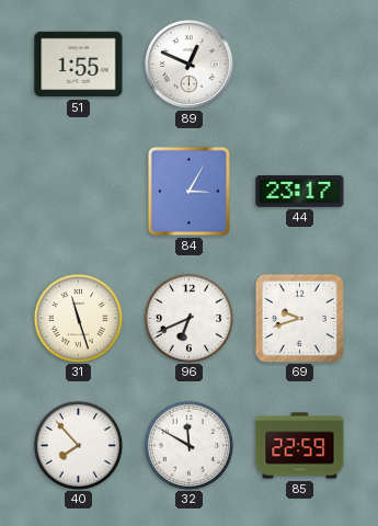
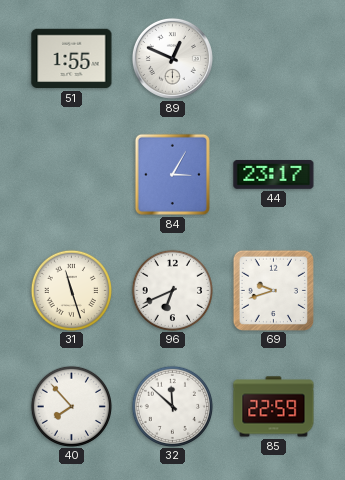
32: 11:50 -> 11:52 (172, 406)
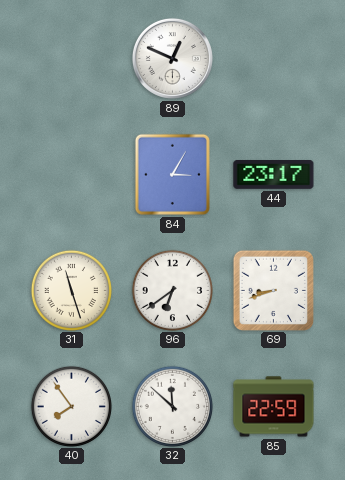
51: 1:55 -> none (72, 59)
96: 6:41 -> 6:39 (172, 290)
69: 9:42 -> 8:42 (273, 290)
40: 7:53 -> 7:54 (71, 406)
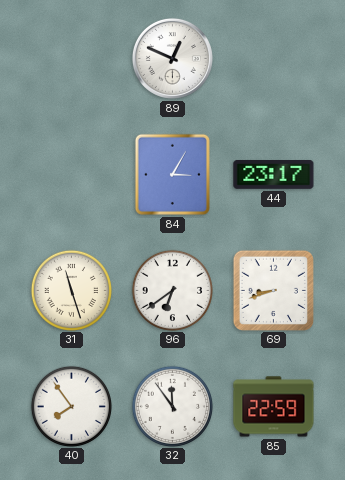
32: 11:52 -> 11:54 (172, 406)
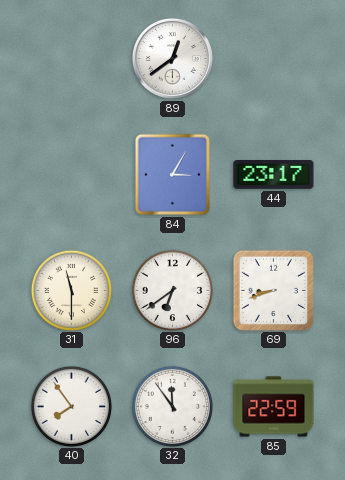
89: 12:49 -> 12:39 (172, 58)
31: 11:27 -> 11:30 (71, 290)
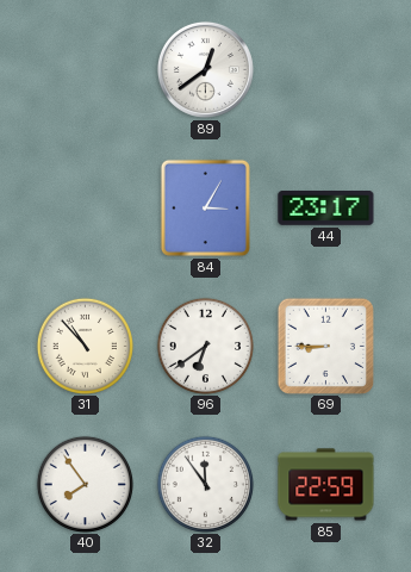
31: 11:30 -> 10:53 (85, 346)
69: 8:42 -> 8:45 (325, 346)
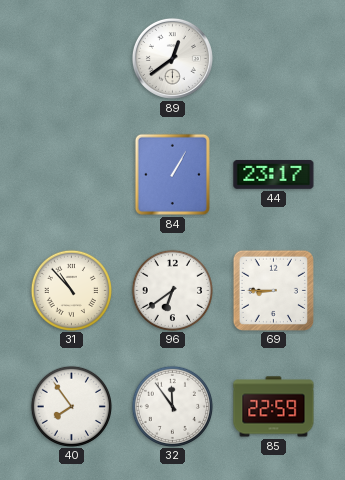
84: 3:05 -> 1:05 (172, 174)
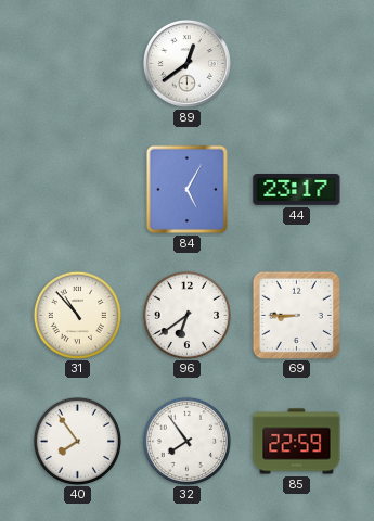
84: 1:05 -> 5:05 (186, 189)
32: 11:54 -> 7:54 (186, 441)
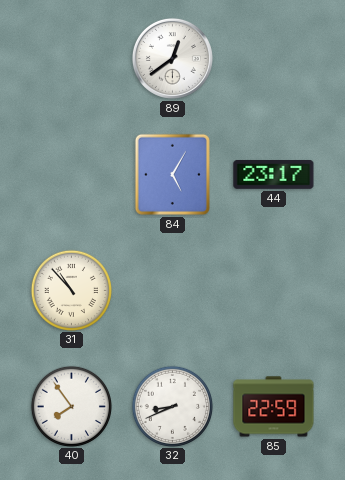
96: 6:39 -> none (186, 315)
69: 8:45 -> none (296, 315)
32: 7:54 -> 8:41 (172, 406)
